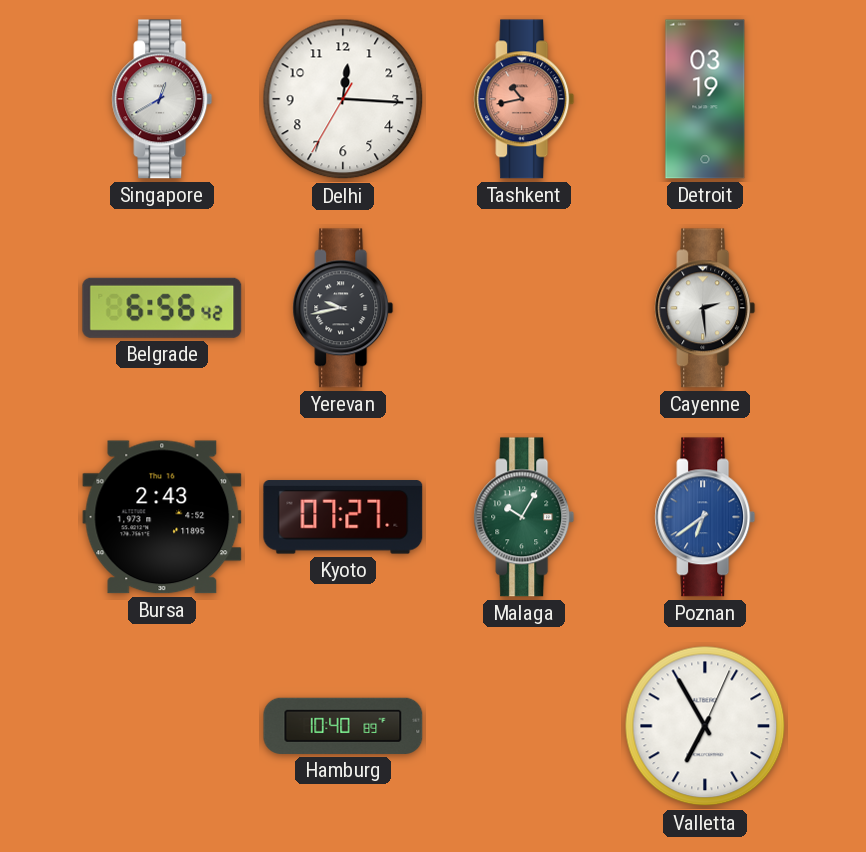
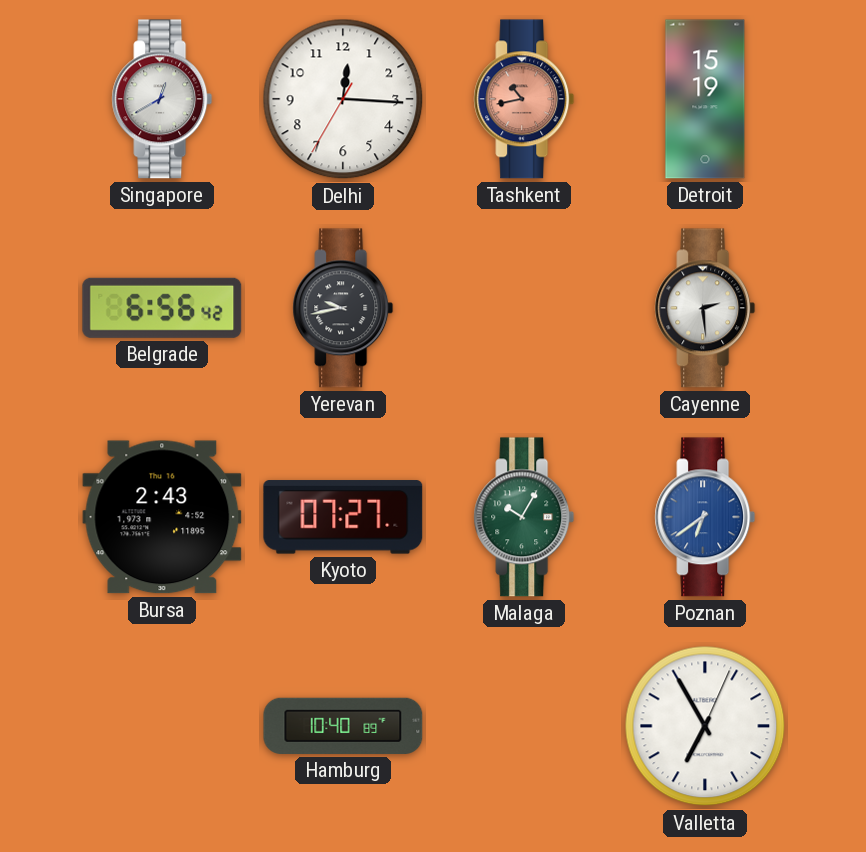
Detroit: 03:19 -> 15:19 (705, 99)
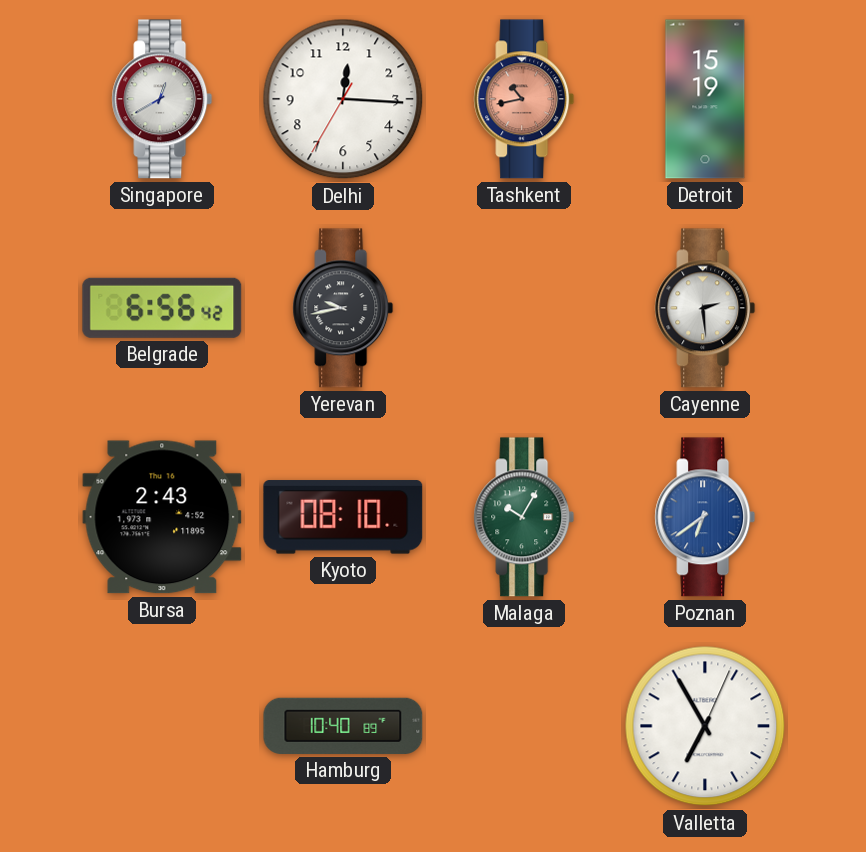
Kyoto: 07:27 -> 08:10 (343, 517)
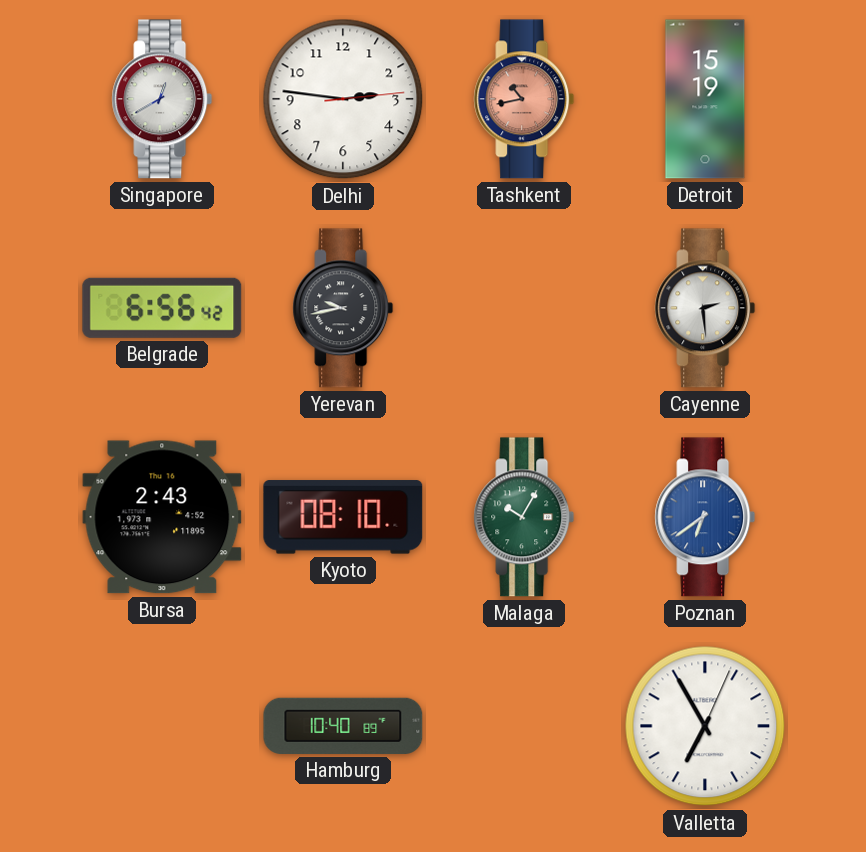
Delhi: 12:15 -> 2:46 (343, 99)
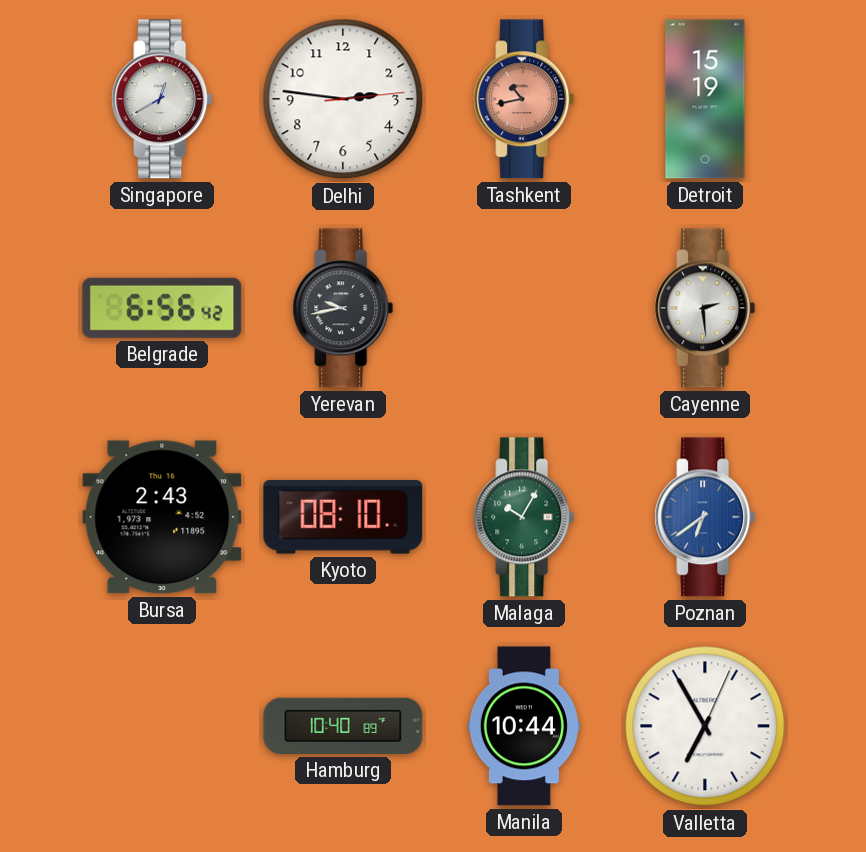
Manila: none -> 10:44 (524, 726)
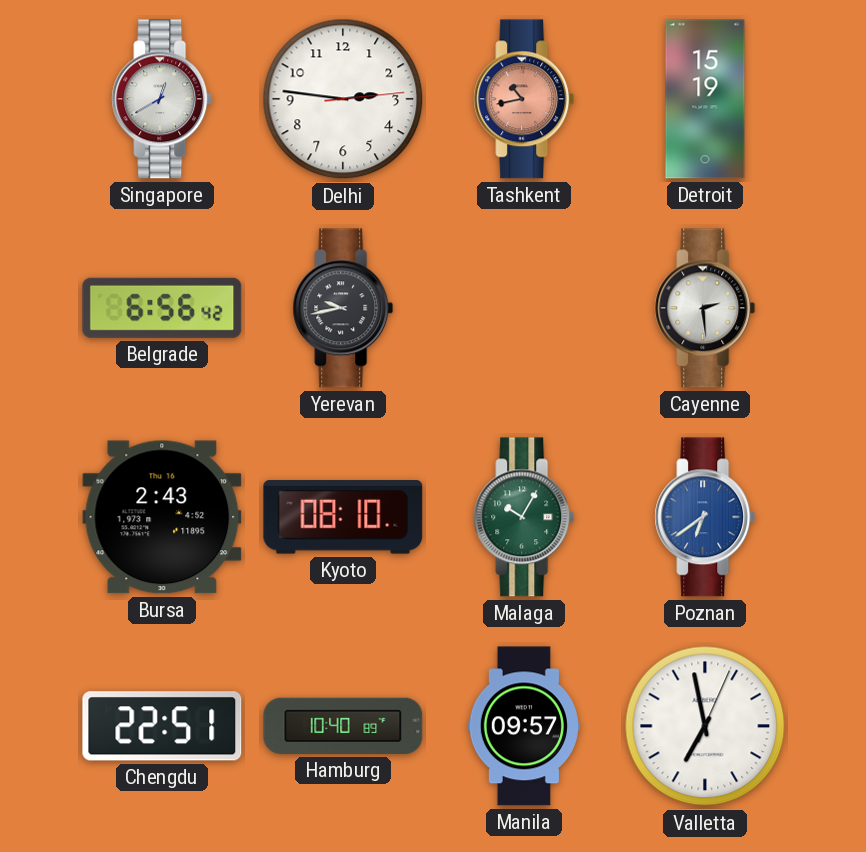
Chengdu: none -> 22:51 (162, 726)
Manila: 10:44 -> 09:57 (524, 726)
Valletta: 6:55 -> 6:58 (705, 726)
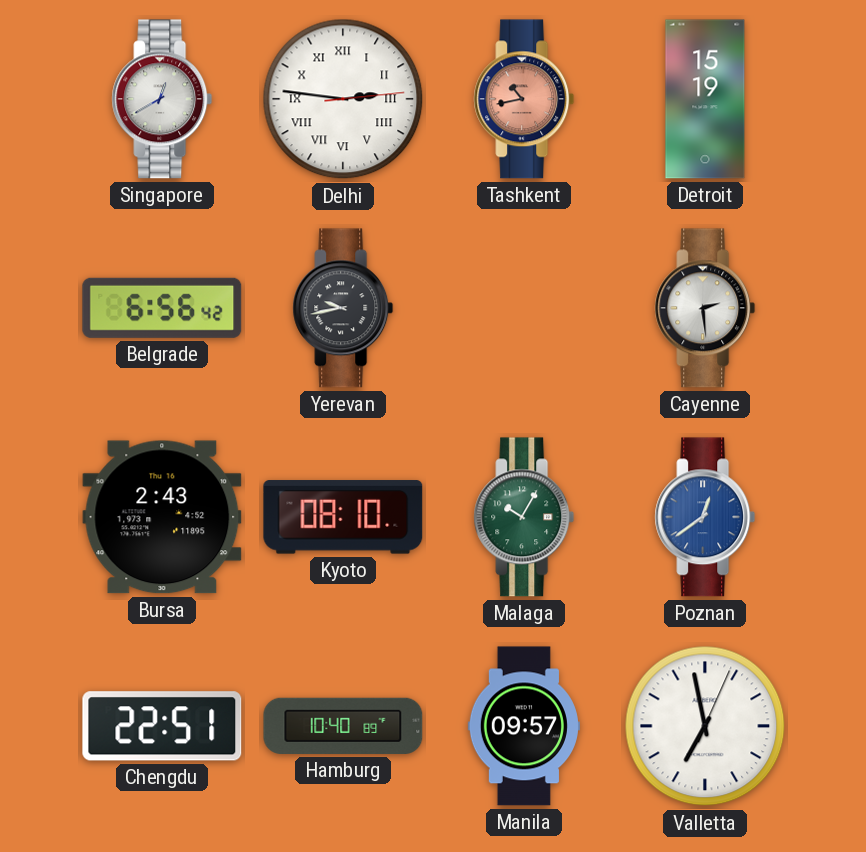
Delhi numerals: Arabic -> Roman (343, 99)
Poznan: 6:39 -> 12:39 (705, 517)
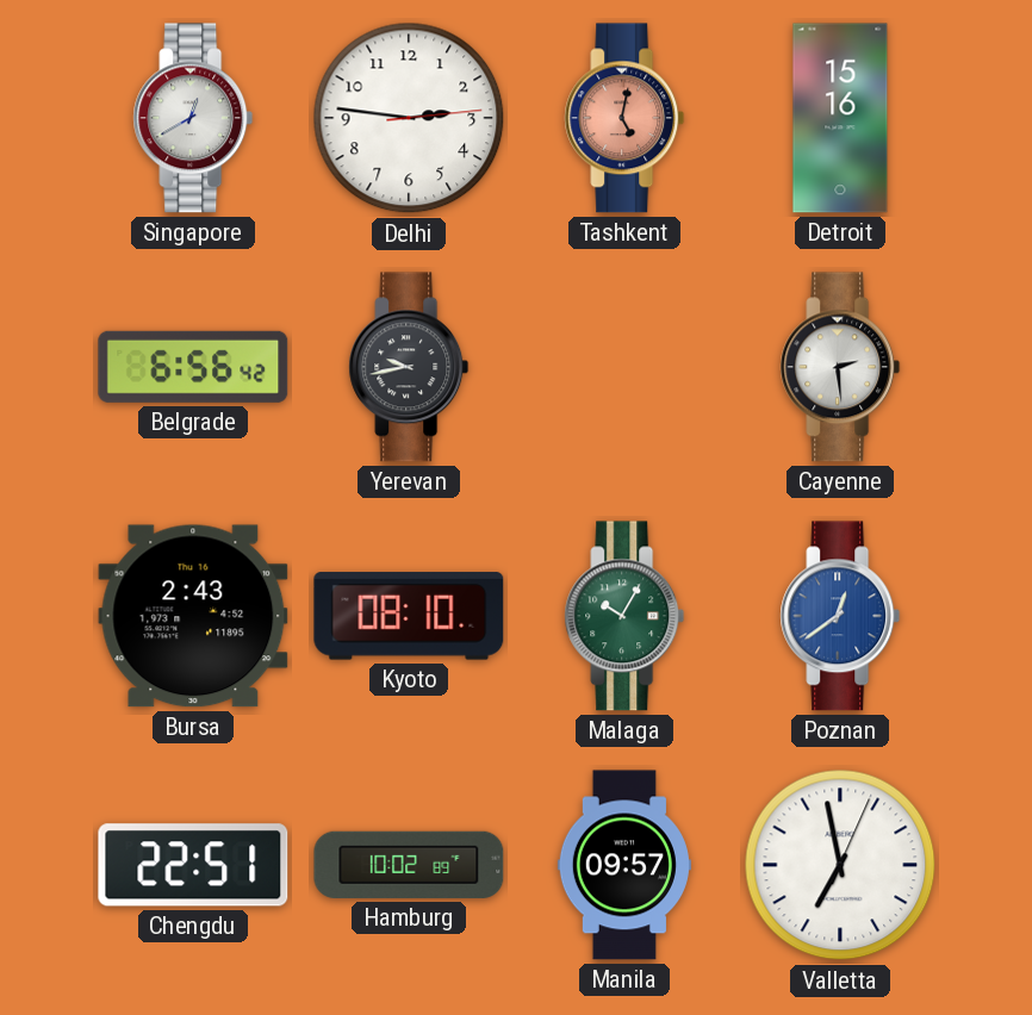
Delhi numerals: Roman -> Arabic (409, 118)
Tashkent: 10:43 -> 5:02 (624, 118)
Detroit: 15:19 -> 15:16 (840, 118)
Hamburg: 10:40 -> 10:02 (409, 865)
